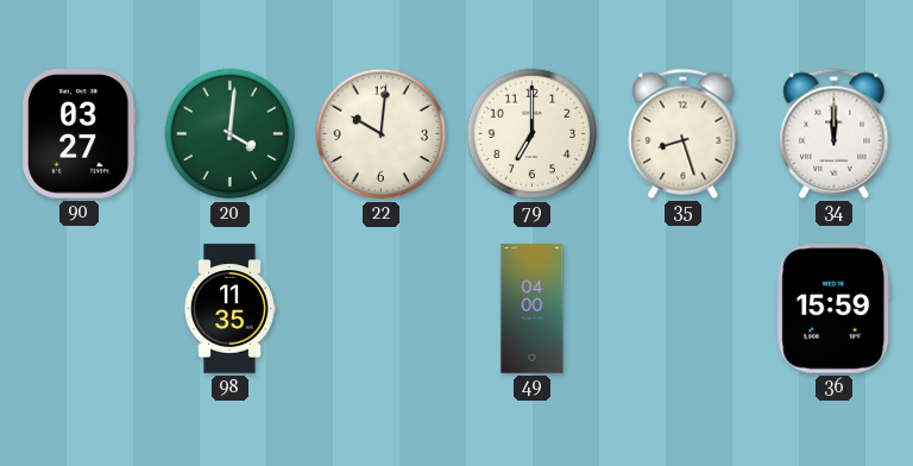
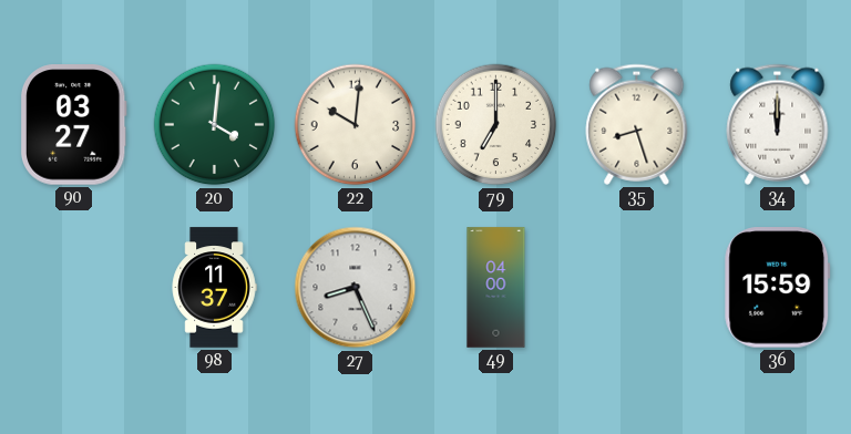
98: 11:35 -> 11:37 (214, 288)
27: none -> 8:26 (356, 288)
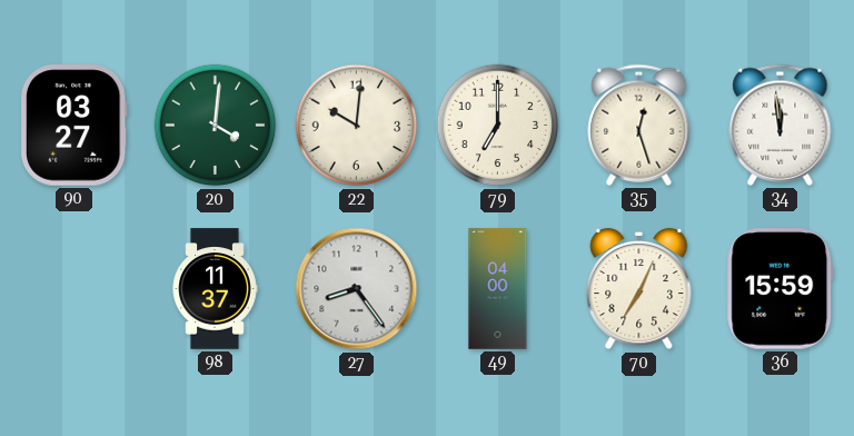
35: 8:27 -> 12:27 (639, 125)
34: 12:00 -> 11:59 (781, 125)
27: 8:26 -> 8:24 (357, 289)
70: none -> 7:04 (639, 289)
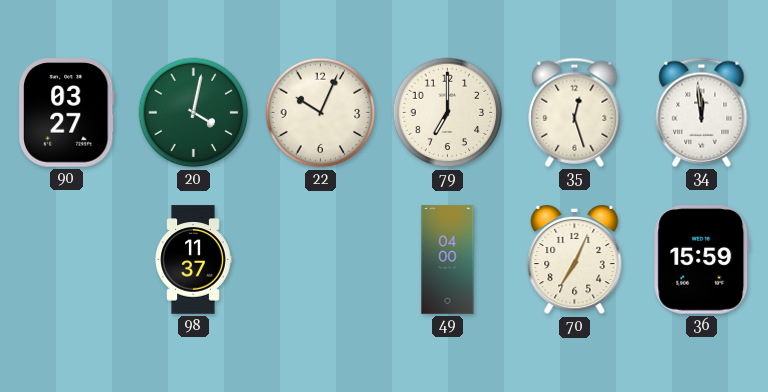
20: 4:01 -> 4:02 (194, 113)
22: 10:01 -> 10:04 (321, 113)
27: 8:24 -> none (357, 289)
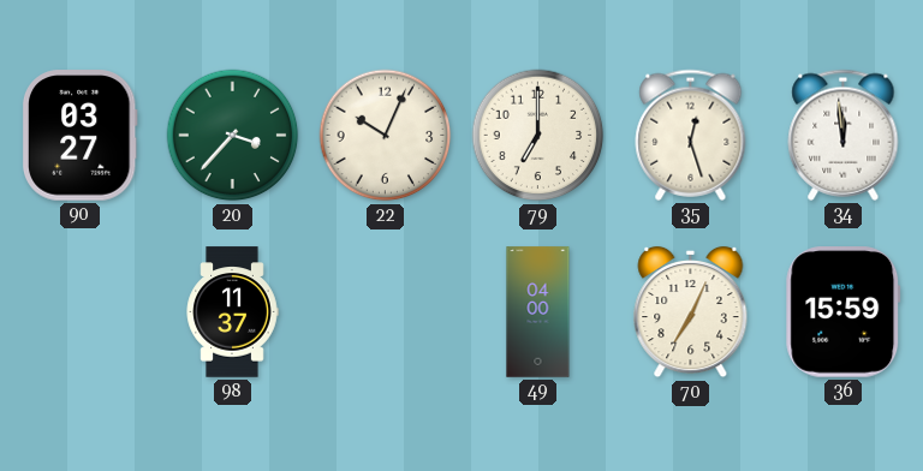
20: 4:02 -> 3:37 (233, 136)
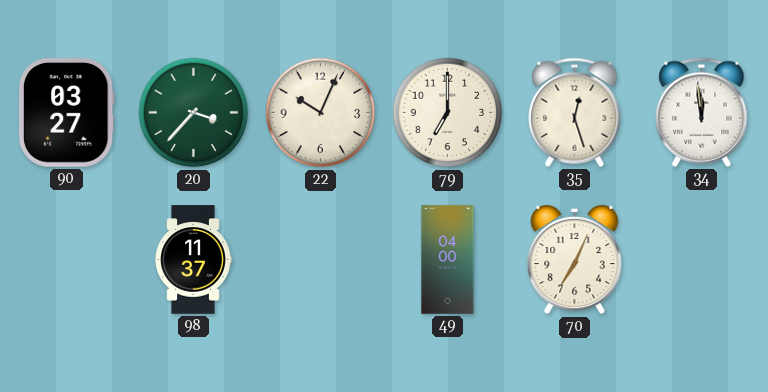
36: 15:59 -> none (844, 312)
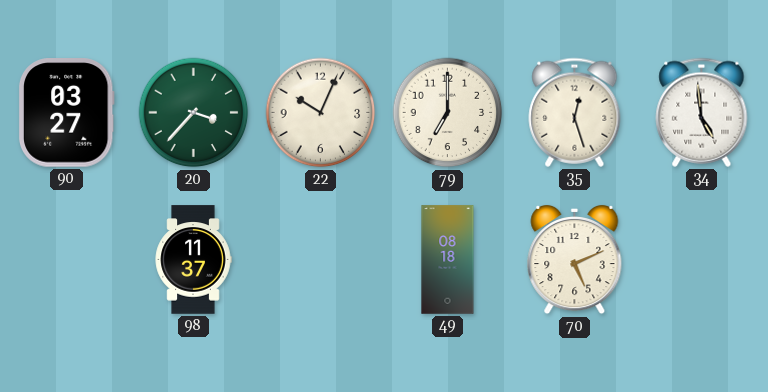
34: 11:59 -> 4:59 (702, 112)
49: 04:00 -> 08:18 (448, 260)
70: 7:04 -> 5:11 (575, 260)
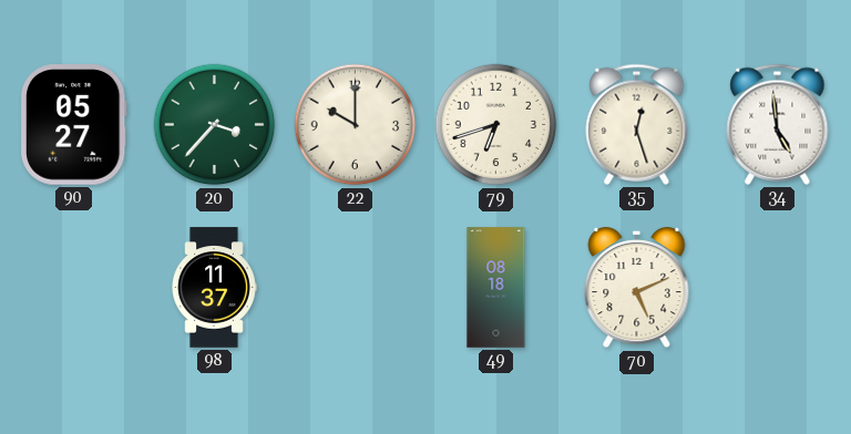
90: 03:27 -> 05:27 (73, 125)
22: 10:04 -> 10:00 (356, 125)
79: 7:00 -> 6:42 (496, 125)
